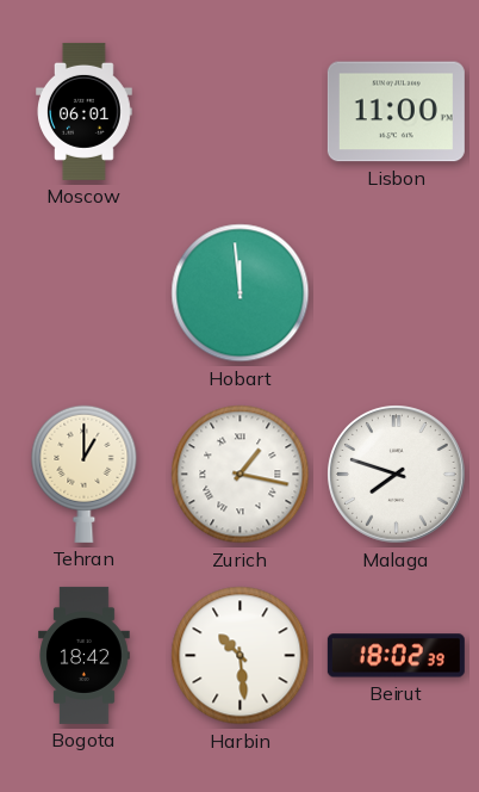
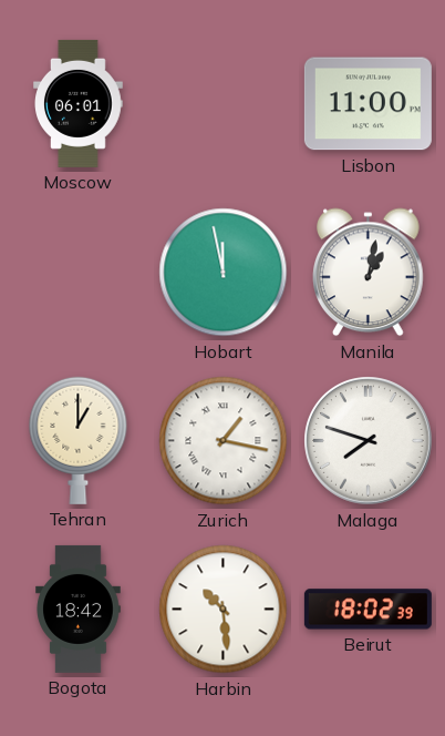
Hobart: 11:59 -> 11:58 (224, 273)
Manila: none -> 1:02 (369, 273)
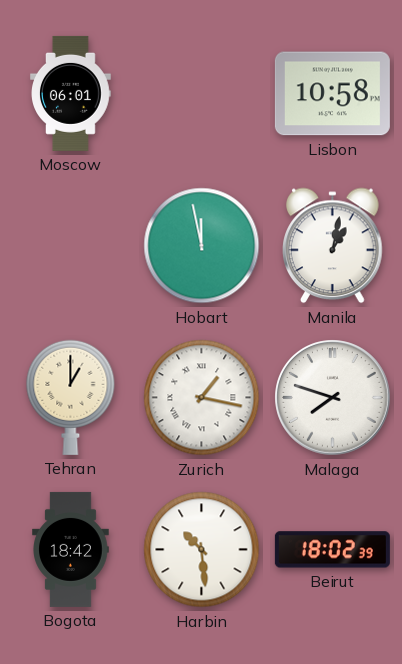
Lisbon: 11:00 -> 10:58 (332, 94)
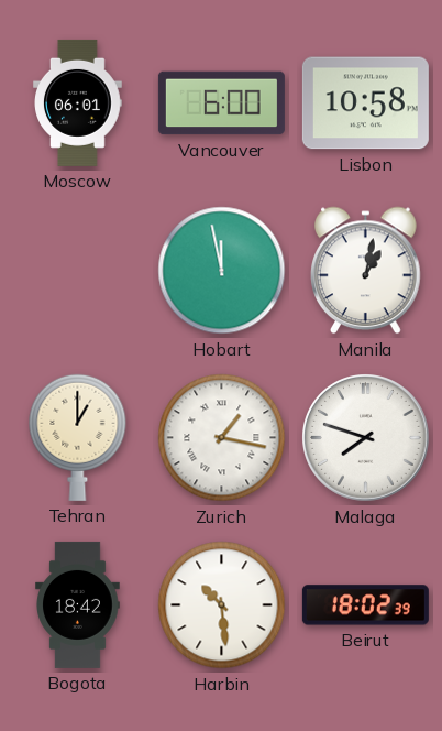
Vancouver: none -> 6:00 (221, 103)
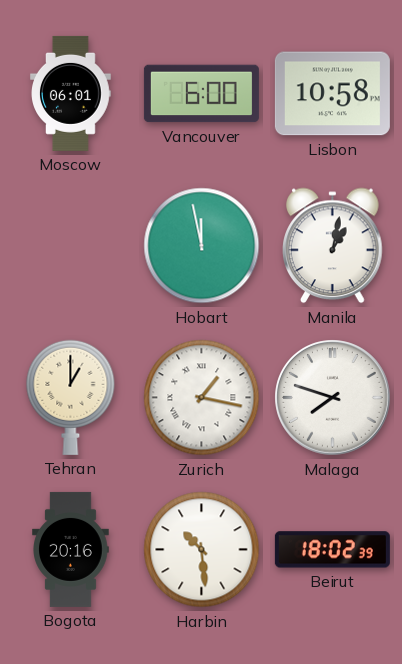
Bogota: 18:42 -> 20:16 (71, 549)
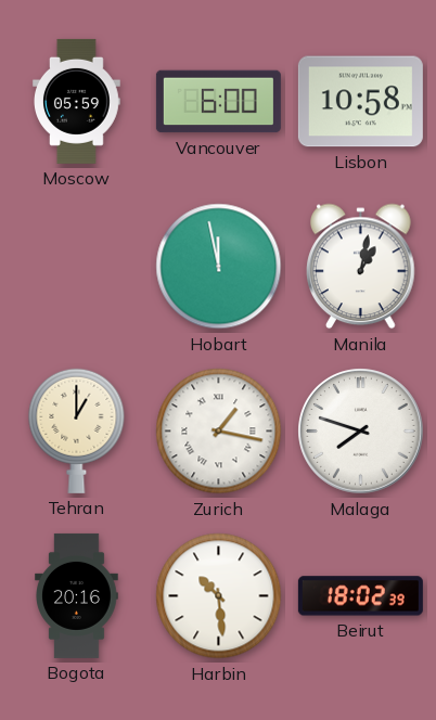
Moscow: 06:01 -> 05:59 (77, 101)
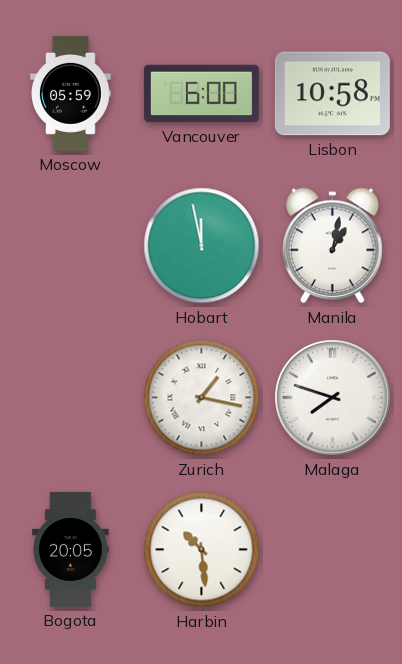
Tehran: 1:00 -> none (77, 430)
Bogota: 20:16 -> 20:05 (71, 549)
Beirut: 18:02 -> none (360, 596)
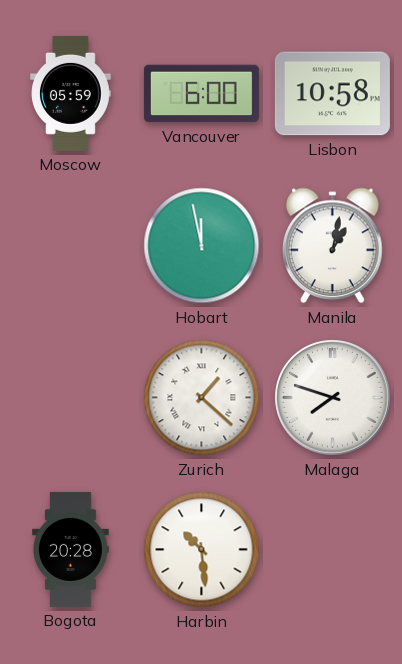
Zurich: 1:17 -> 1:22 (202, 398)
Bogota: 20:05 -> 20:28 (71, 549)
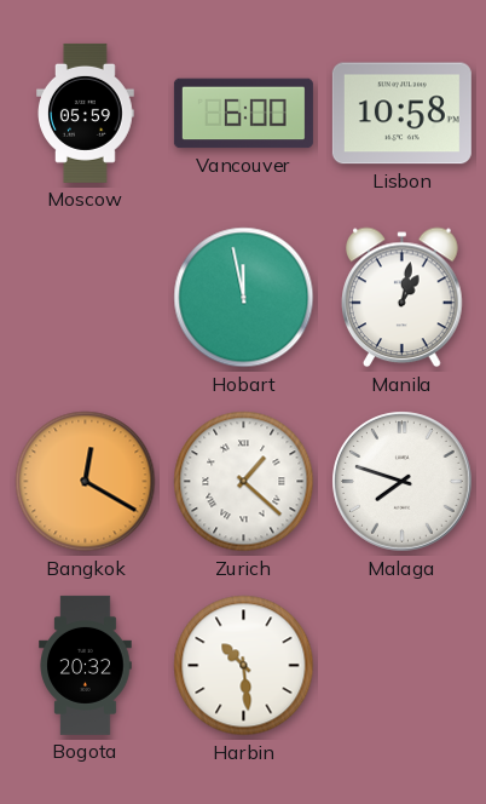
Bangkok: none -> 12:20 (86, 482)
Bogota: 20:28 -> 20:32 (86, 665)
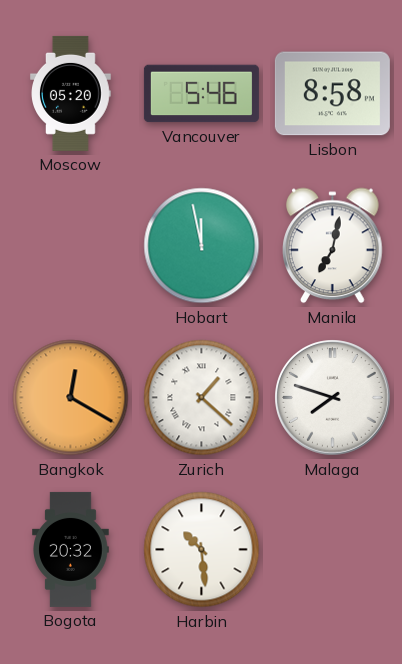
Moscow: 05:59 -> 05:20 (71, 93)
Vancouver: 6:00 -> 5:46 (201, 94)
Lisbon: 10:58 -> 8:58 (332, 94)
Manila: 1:02 -> 7:02 (333, 246)
